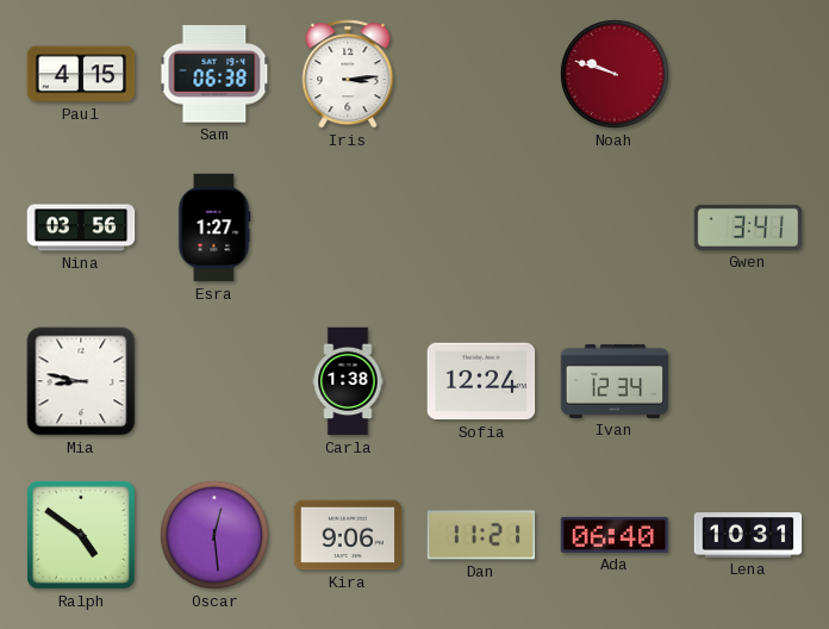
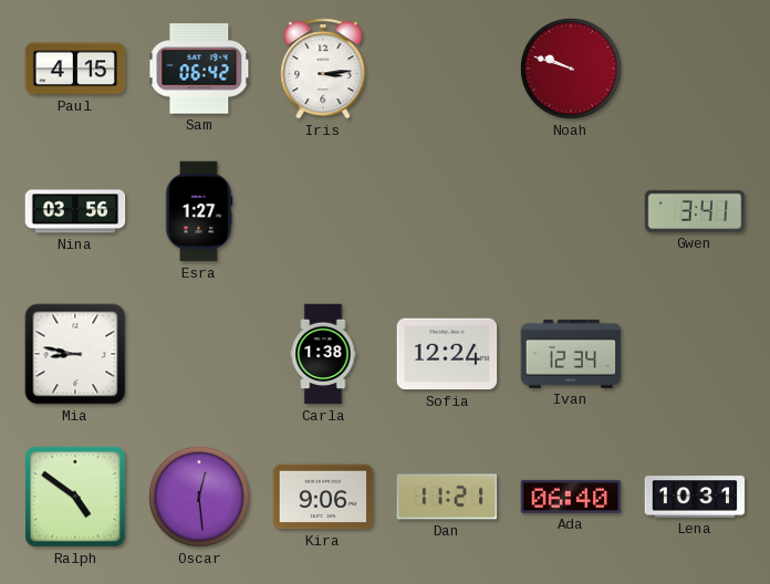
Sam: 06:38 -> 06:42 (199, 69)
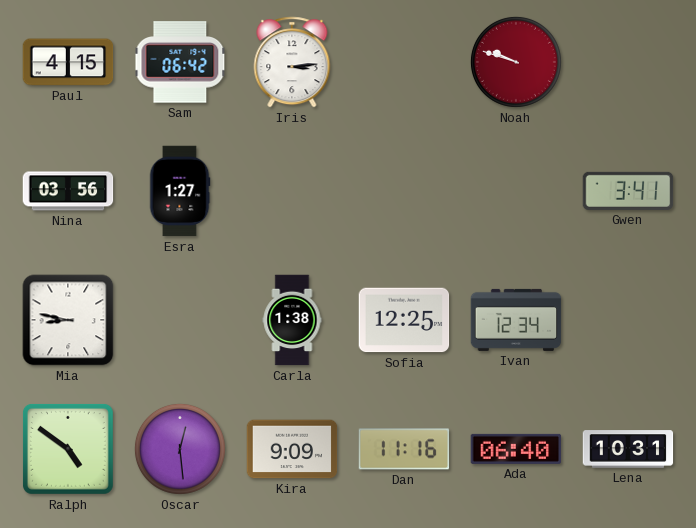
Sofia: 12:24 -> 12:25 (404, 320)
Kira: 9:06 -> 9:09 (292, 449)
Dan: 11:21 -> 11:16 (404, 449)
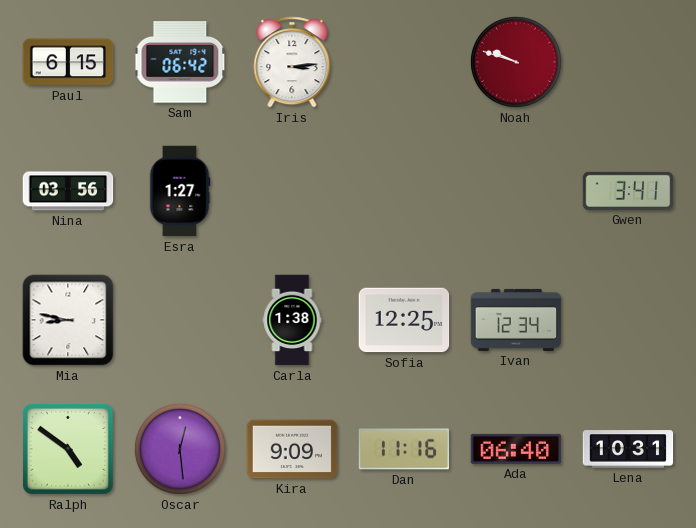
Paul: 4:15 -> 6:15 (68, 62)
